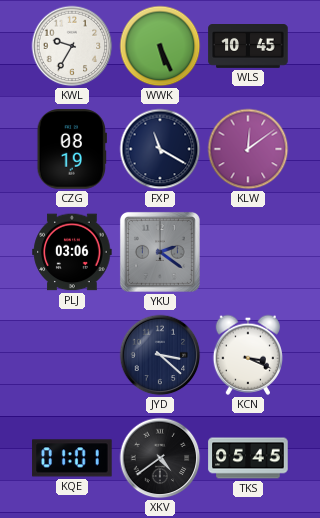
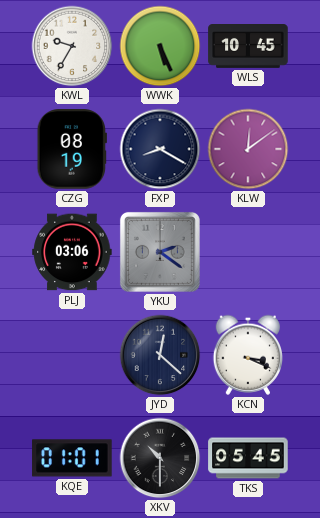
FXP: 11:20 -> 8:20 (160, 149)
JYD: 3:22 -> 12:22 (160, 355)
XKV: 4:39 -> 10:30 (160, 458)
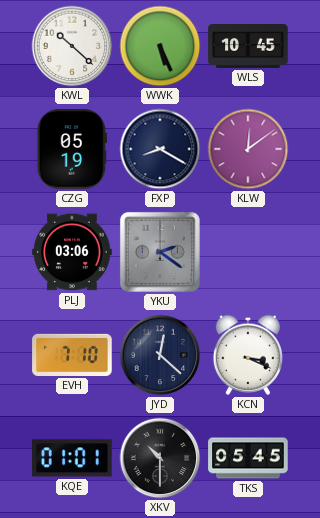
KWL: 9:35 -> 10:22 (72, 46)
CZG: 08:19 -> 05:19 (72, 149)
EVH: none -> 7:10 (72, 355)
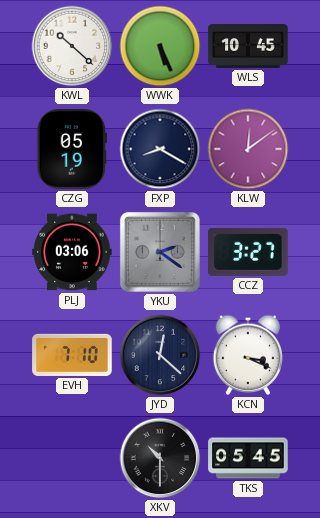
CCZ: none -> 3:27 (248, 252)
KQE: 01:01 -> none (72, 458)
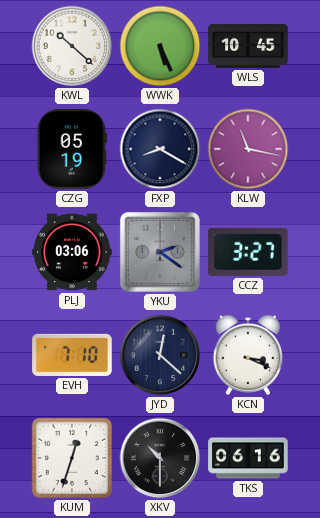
KLW: 12:09 -> 11:17 (248, 149)
KUM: none -> 12:33 (72, 458)
TKS: 05:45 -> 06:16 (248, 458)
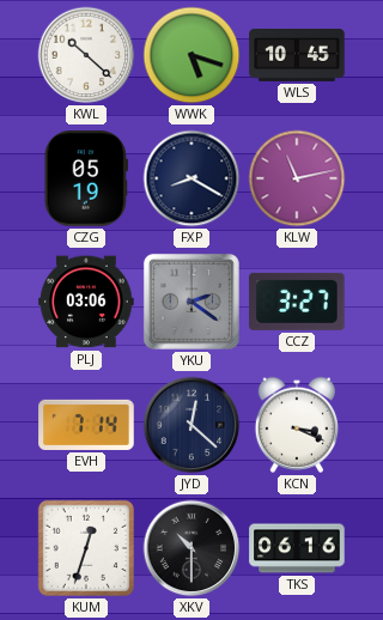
WWK: 5:26 -> 5:18 (191, 55)
KLW: 11:17 -> 11:13 (297, 178)
EVH: 7:10 -> 7:14 (86, 425)
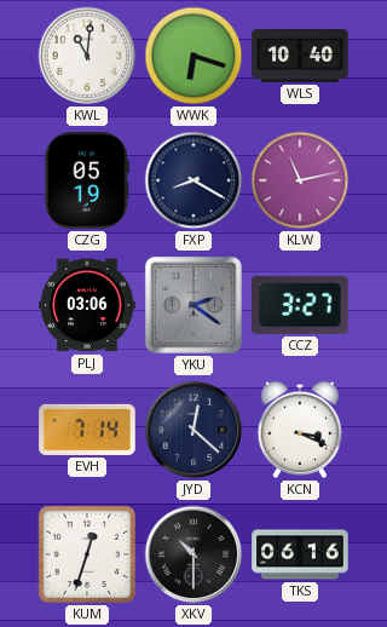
KWL: 10:22 -> 11:01 (87, 56)
WWK: 5:18 -> 6:18 (193, 56)
WLS: 10:45 -> 10:40 (300, 57)
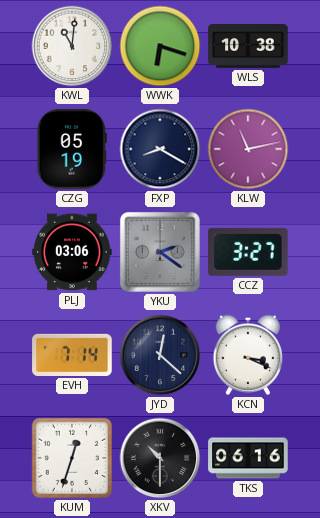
WLS: 10:40 -> 10:38 (248, 47)
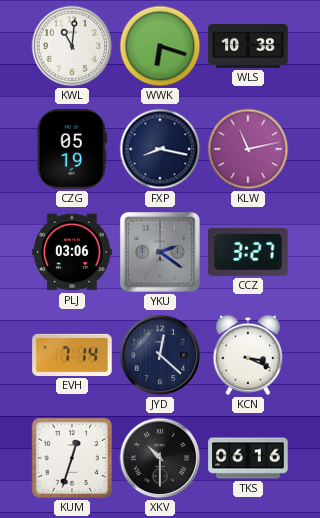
FXP: 8:20 -> 8:17 (160, 149)
